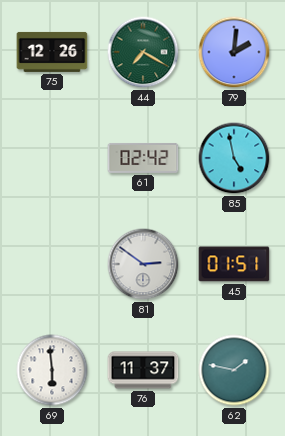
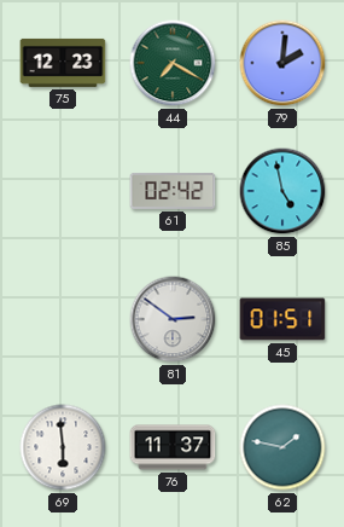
75: 12:26 -> 12:23 (63, 63)
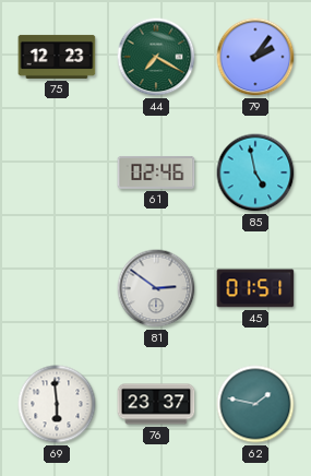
79: 2:01 -> 2:06 (255, 57)
61: 02:42 -> 02:46 (156, 172)
76: 11:37 -> 23:37 (156, 404)
